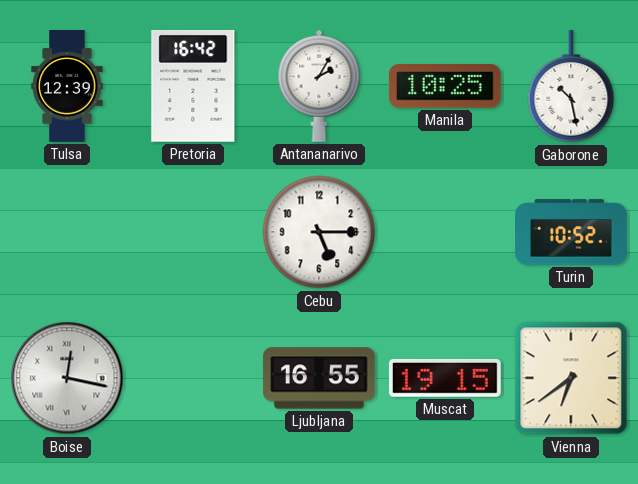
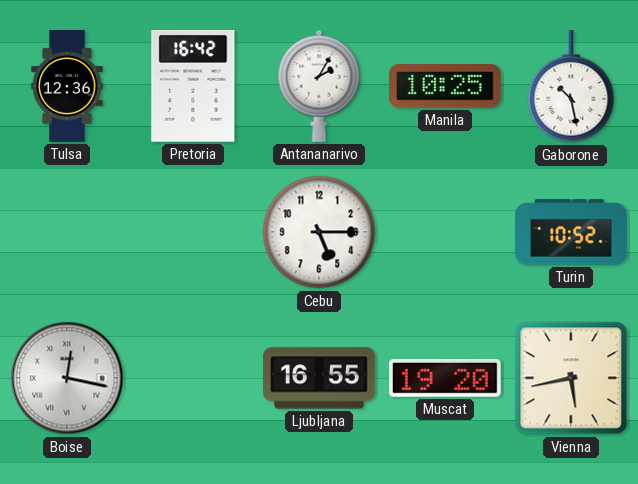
Tulsa: 12:39 -> 12:36 (67, 86)
Muscat: 19:15 -> 19:20 (446, 378)
Vienna: 6:39 -> 5:43 (571, 378)
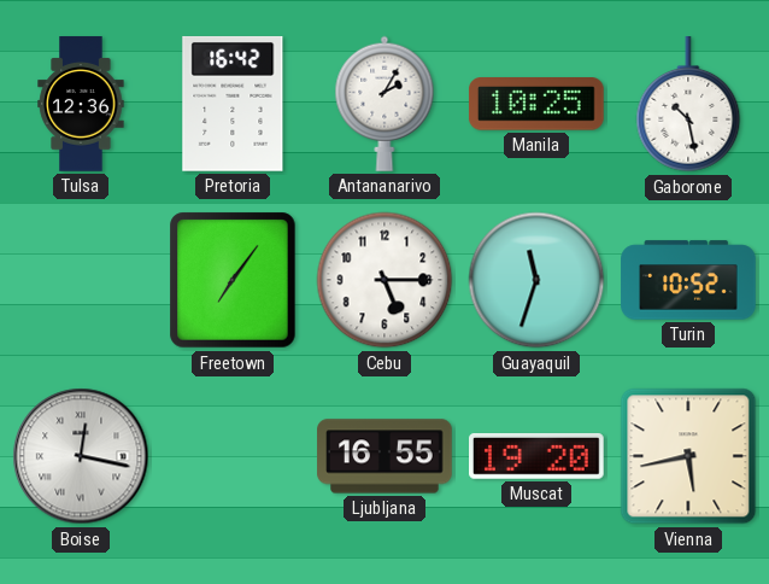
Freetown: none -> 7:06 (233, 280)
Guayaquil: none -> 11:33 (536, 280)
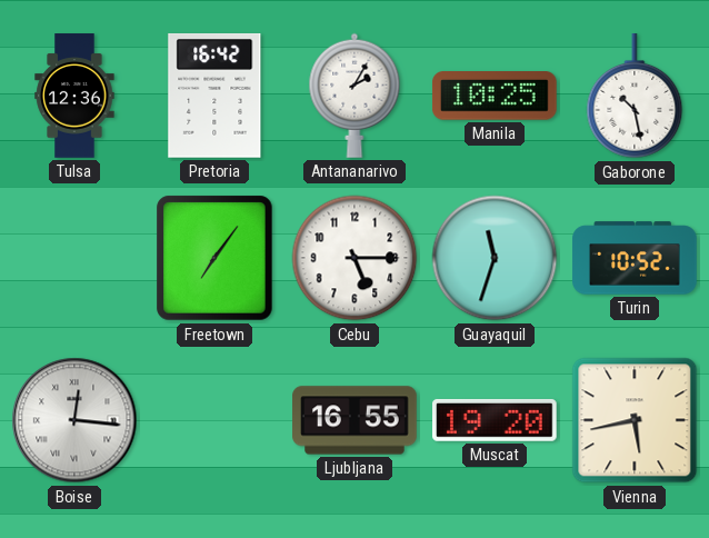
Boise: 12:17 -> 12:16 (74, 420)
